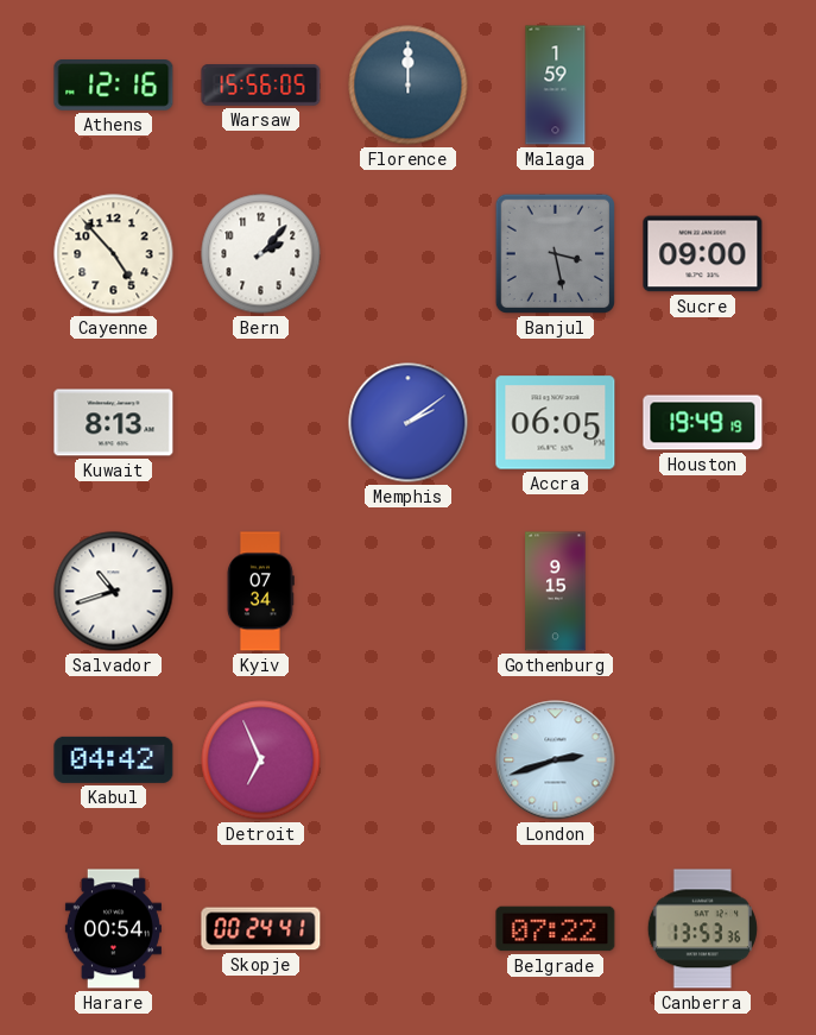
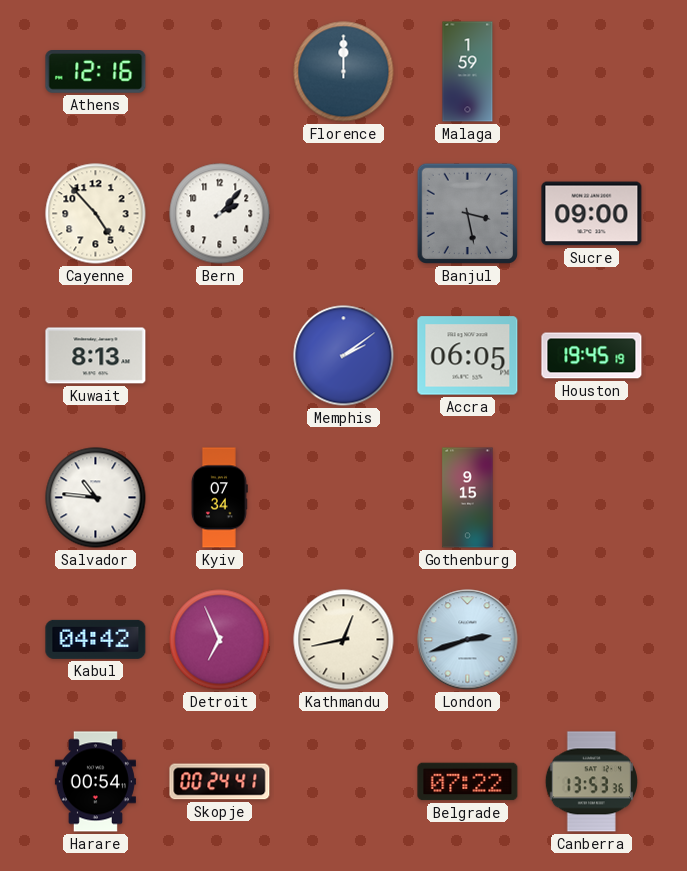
Warsaw: 15:56 -> none (261, 86)
Houston: 19:49 -> 19:45 (592, 356)
Salvador: 10:42 -> 10:46 (96, 498)
Kathmandu: none -> 12:43 (344, 640)
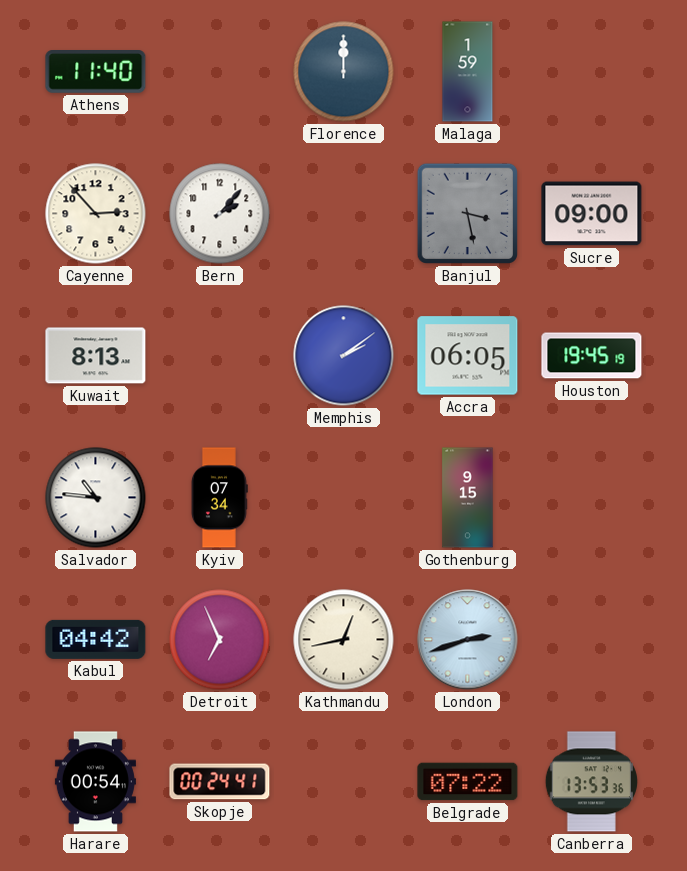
Athens: 12:16 -> 11:40 (96, 72)
Cayenne: 4:53 -> 2:53 (96, 214)
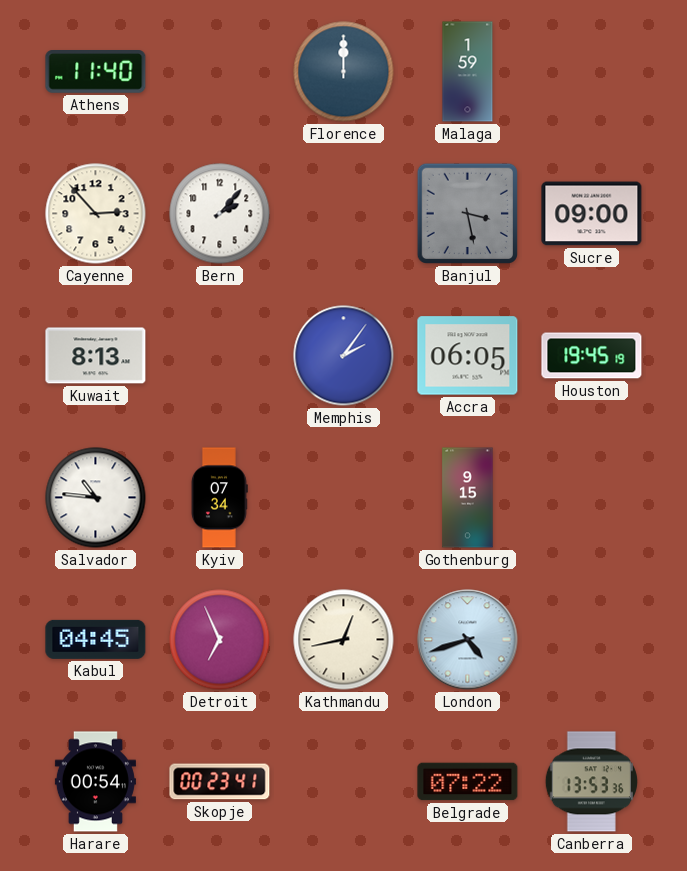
Memphis: 2:09 -> 2:06 (344, 356)
Kabul: 04:42 -> 04:45 (96, 639)
London: 2:42 -> 4:42 (468, 640)
Skopje: 00:24 -> 00:23 (220, 782)
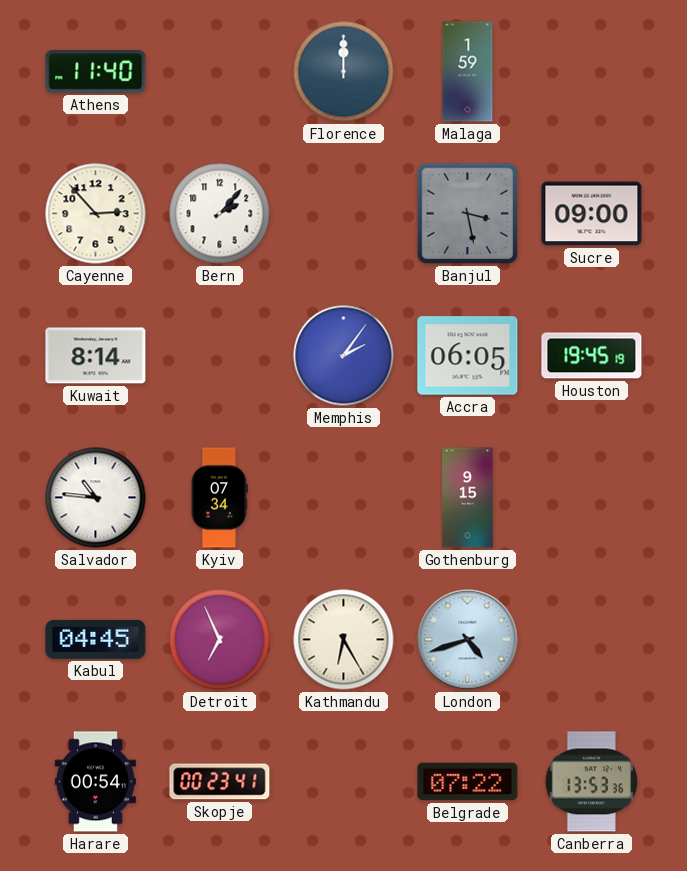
Kuwait: 8:13 -> 8:14 (96, 356)
Kathmandu: 12:43 -> 6:25 (344, 640)
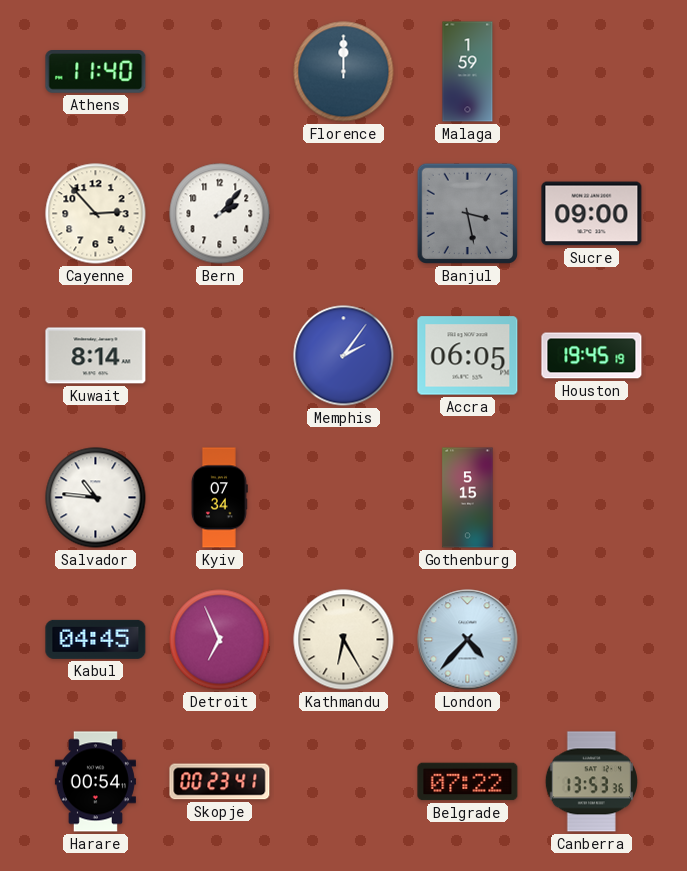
Gothenburg: 9:15 -> 5:15 (468, 498)
London: 4:42 -> 4:37 (468, 640)
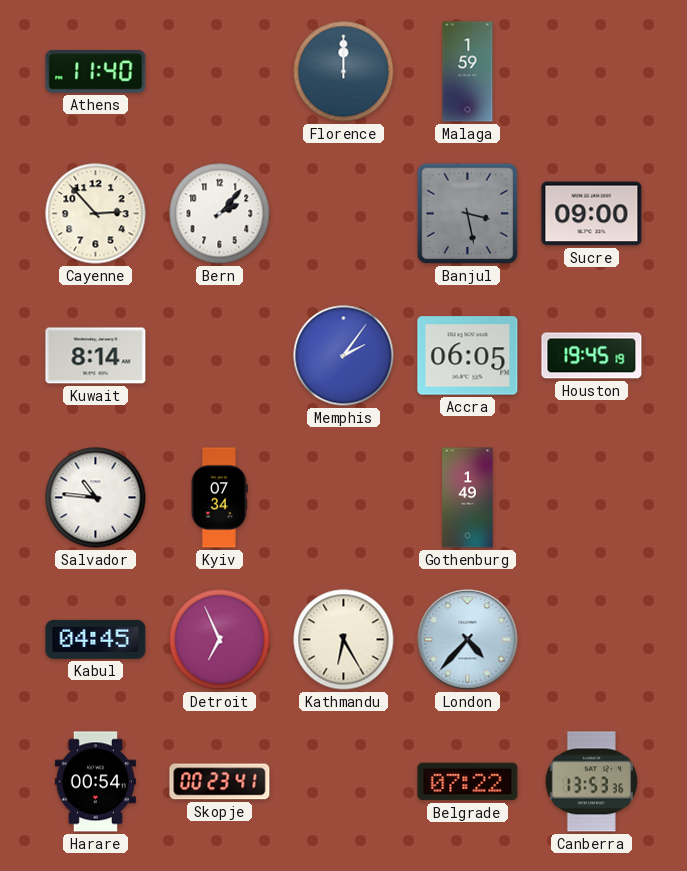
Gothenburg: 5:15 -> 1:49 (468, 498)
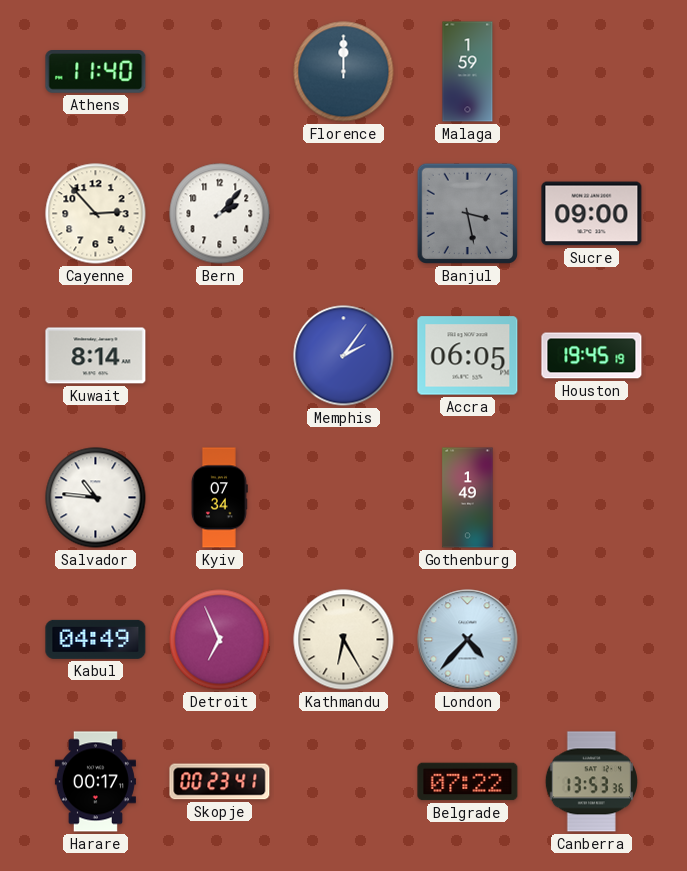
Kabul: 04:45 -> 04:49 (96, 639)
Harare: 00:54 -> 00:17 (95, 782)
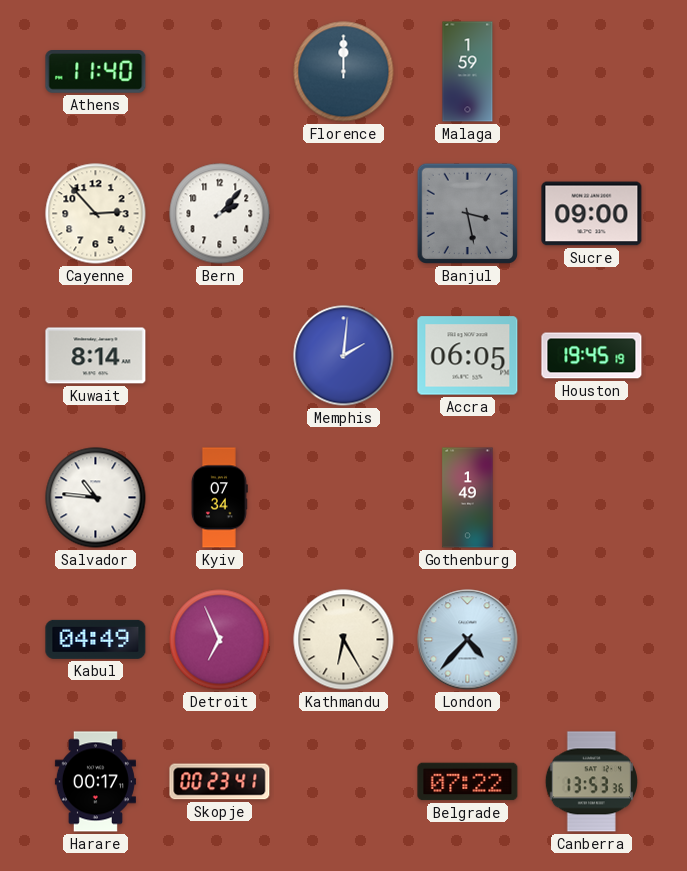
Memphis: 2:06 -> 2:01 (344, 356)
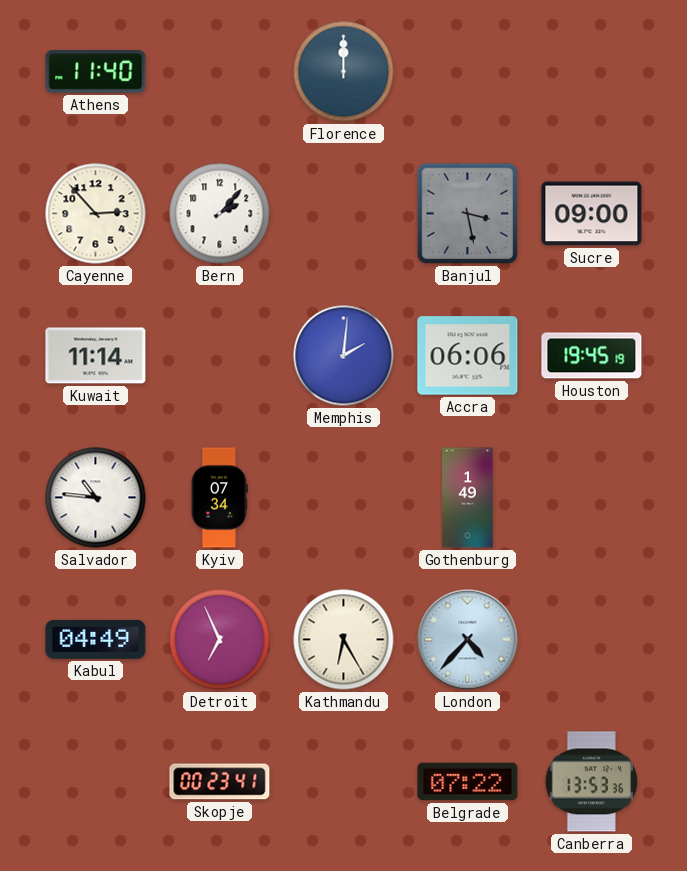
Malaga: 1:59 -> none (468, 72)
Kuwait: 8:14 -> 11:14 (96, 356)
Accra: 06:05 -> 06:06 (468, 356)
Harare: 00:17 -> none (95, 782)
